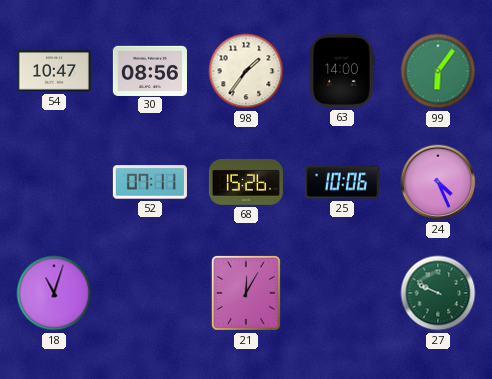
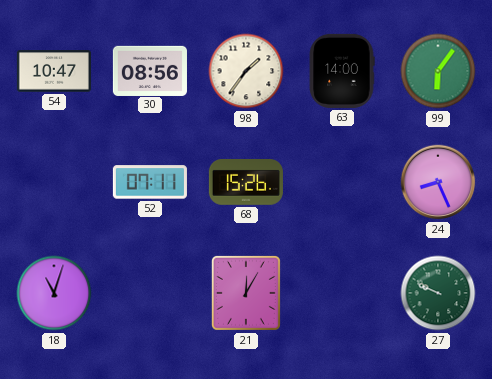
25: 10:06 -> none (342, 182)
24: 4:26 -> 8:26 (438, 182)
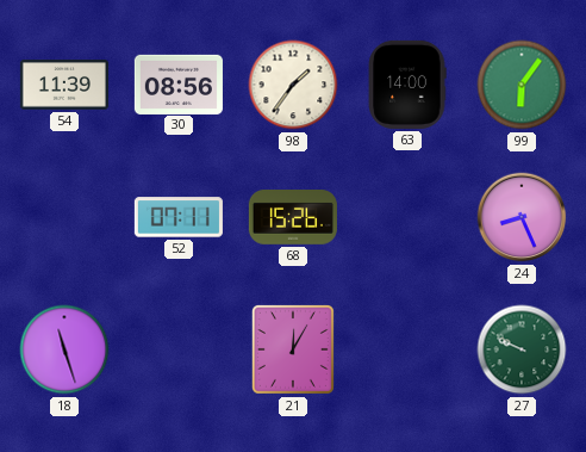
54: 10:47 -> 11:39 (64, 85)
18: 11:03 -> 11:27 (64, 349)
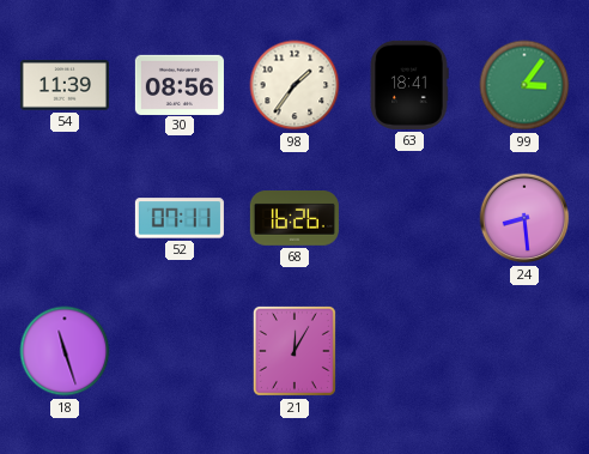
63: 14:00 -> 18:41 (409, 85)
99: 6:06 -> 3:06 (524, 85)
68: 15:26 -> 16:26 (294, 219)
24: 8:26 -> 8:29 (524, 218)
27: 9:49 -> none (522, 349)
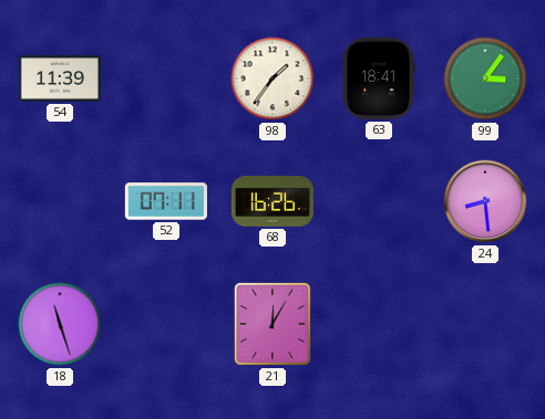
30: 08:56 -> none (180, 84)
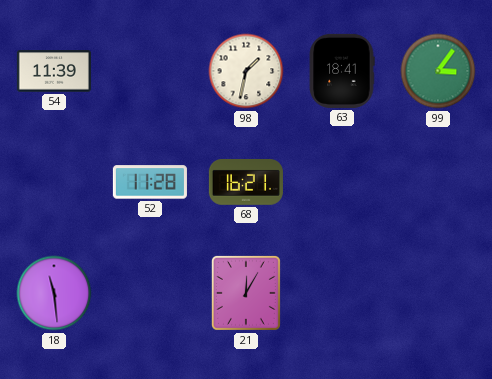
98: 1:36 -> 1:32 (246, 71)
52: 07:11 -> 11:28 (150, 182)
68: 16:26 -> 16:21 (246, 183)
24: 8:29 -> none (485, 201)
18: 11:27 -> 11:29 (54, 293)
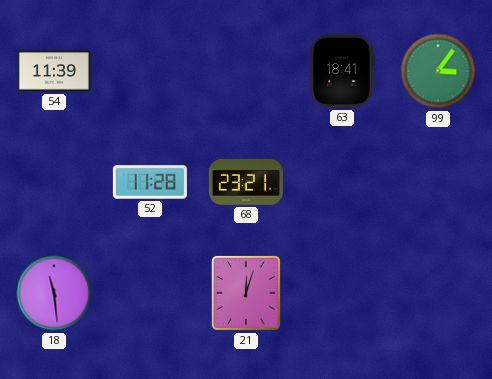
98: 1:32 -> none (246, 71)
68: 16:21 -> 23:21 (246, 183)
21: 12:05 -> 12:03 (246, 293)
